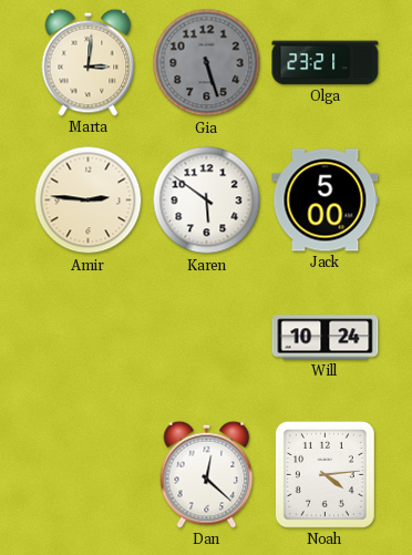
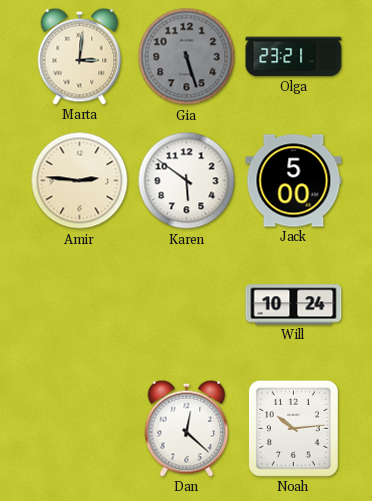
Noah: 4:14 -> 10:14 (293, 428)
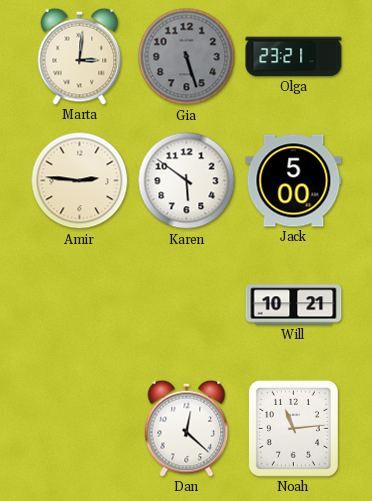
Will: 10:24 -> 10:21 (294, 305)
Noah: 10:14 -> 11:14 (293, 428)
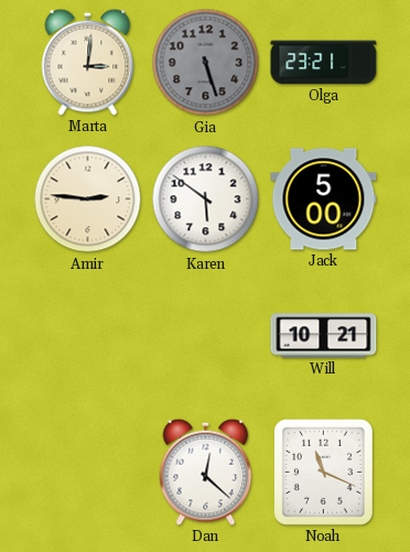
Noah: 11:14 -> 11:19 (323, 472)
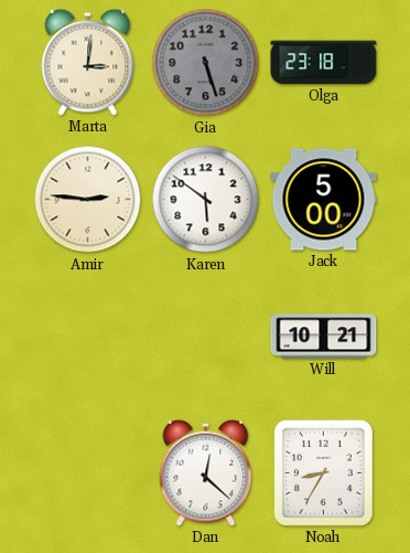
Olga: 23:21 -> 23:18 (324, 63)
Noah: 11:19 -> 8:35 (323, 472)
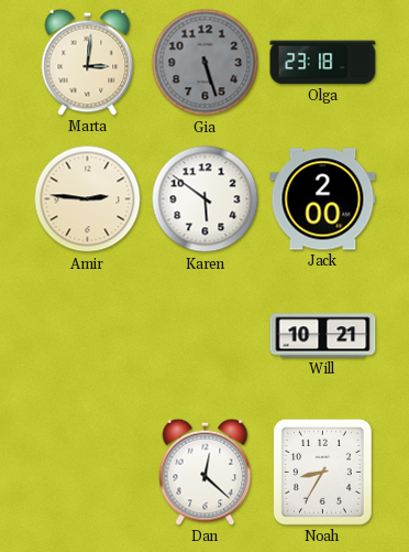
Jack: 5:00 -> 2:00 (323, 199)
